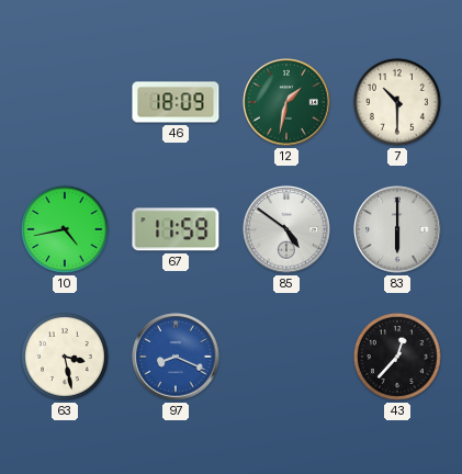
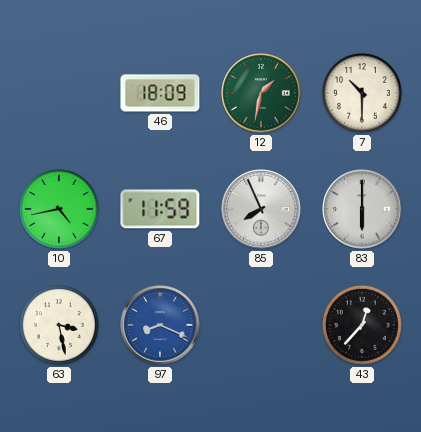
85: 4:51 -> 7:56 (261, 209)
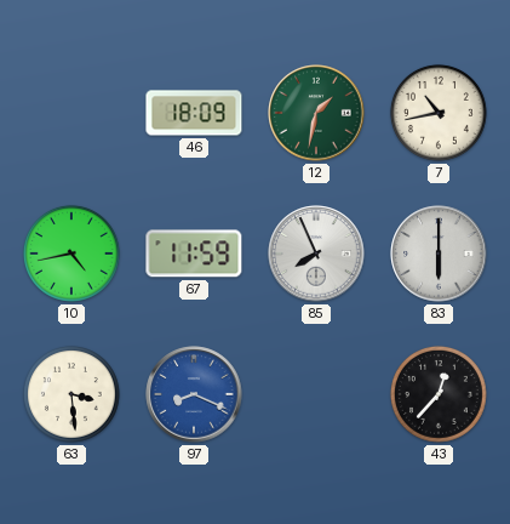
7: 10:30 -> 10:43 (439, 113)
63: 3:28 -> 3:29 (71, 394)
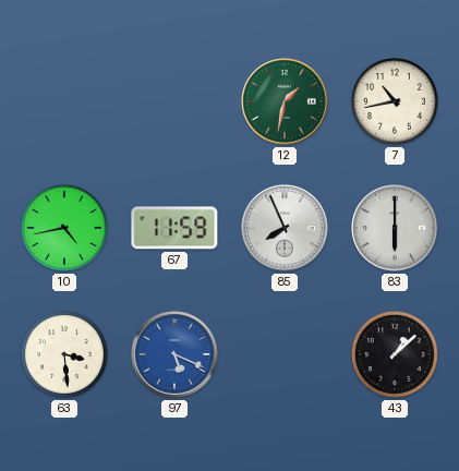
46: 18:09 -> none (194, 113)
97: 8:19 -> 5:19 (174, 354)
43: 12:37 -> 1:08 (395, 354)
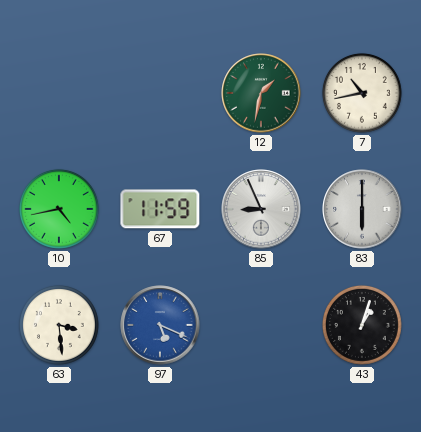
85: 7:56 -> 8:56 (261, 209)
43: 1:08 -> 1:03 (362, 325)
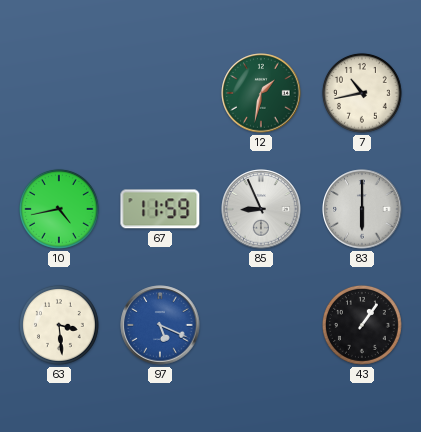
43: 1:03 -> 1:06 (362, 325)
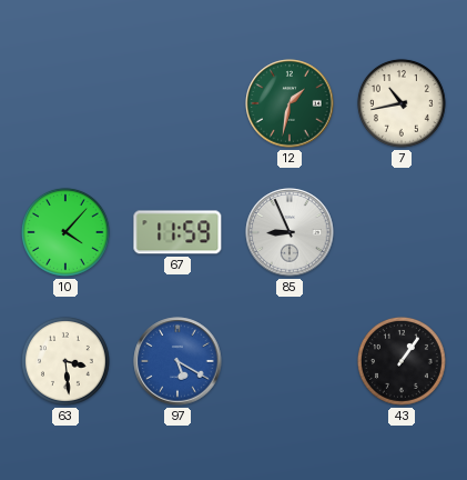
10: 4:43 -> 4:07 (65, 232)
83: 6:00 -> none (362, 209)
97: 5:19 -> 5:20 (177, 361)
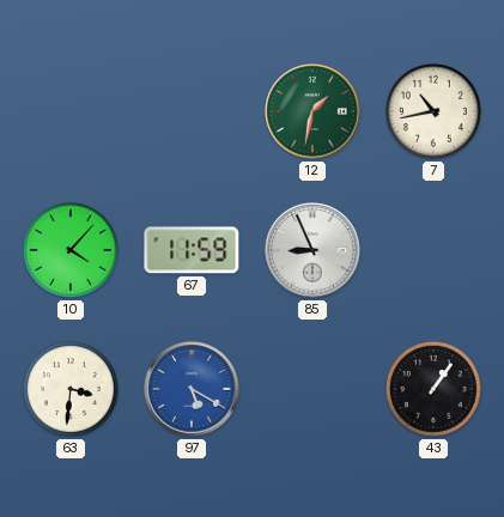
63: 3:29 -> 3:31 (71, 389)
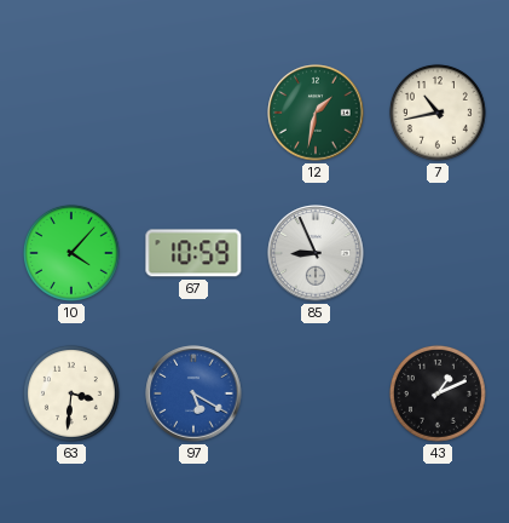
67: 11:59 -> 10:59 (193, 253)
43: 1:06 -> 1:11 (438, 393)
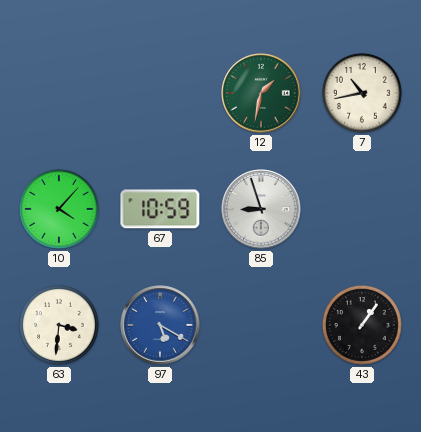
85: 8:56 -> 8:57 (261, 209)
43: 1:11 -> 1:06 (362, 325)
